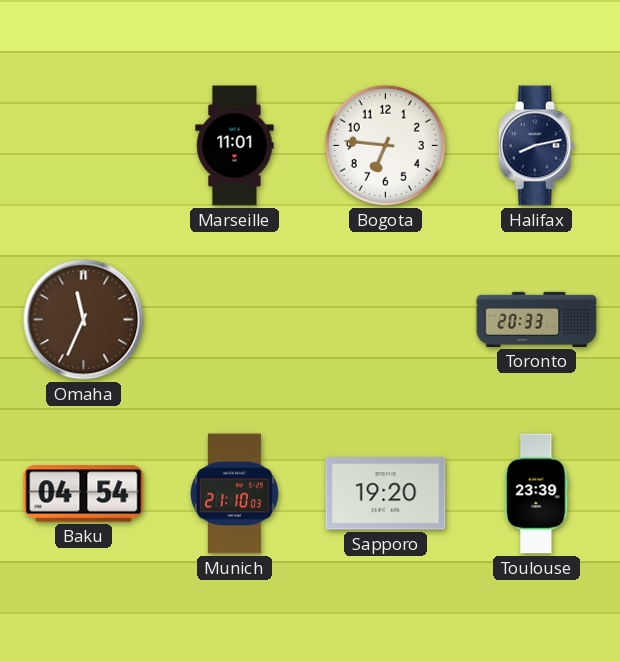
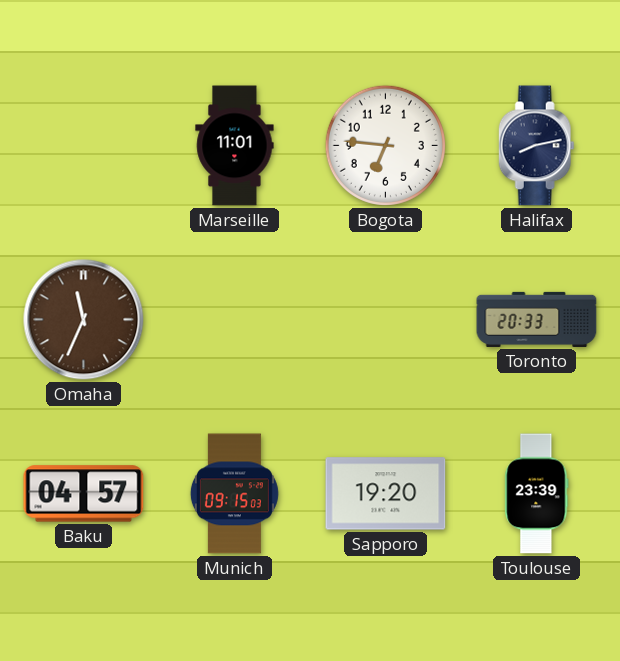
Baku: 04:54 -> 04:57 (84, 494)
Munich: 21:10 -> 09:15 (234, 494)
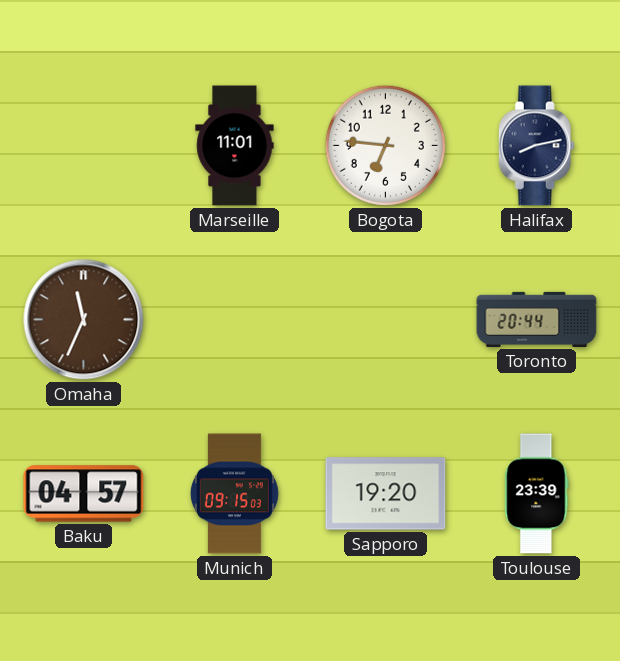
Toronto: 20:33 -> 20:44 (537, 319)
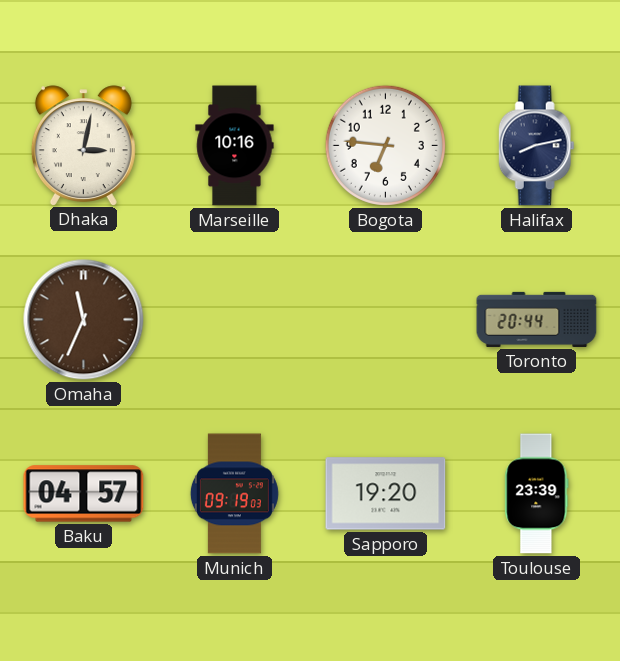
Dhaka: none -> 3:02 (83, 145)
Marseille: 11:01 -> 10:16 (235, 146)
Munich: 09:15 -> 09:19 (234, 494)
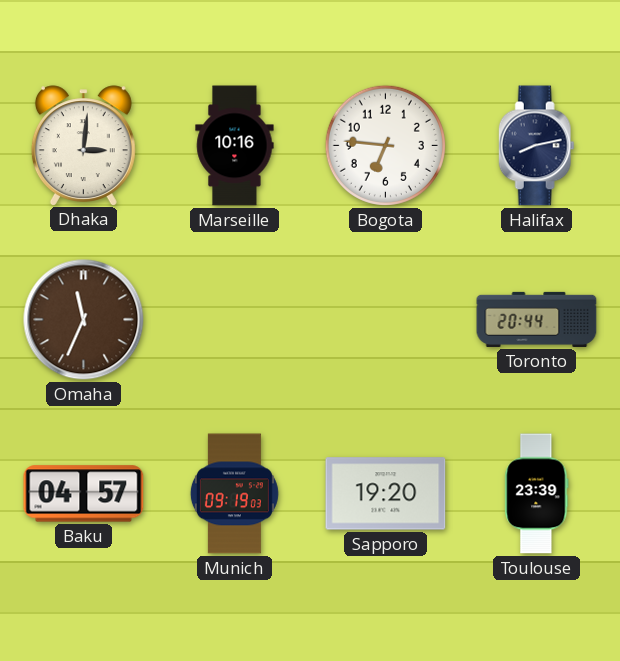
Dhaka: 3:02 -> 3:01 (83, 145)
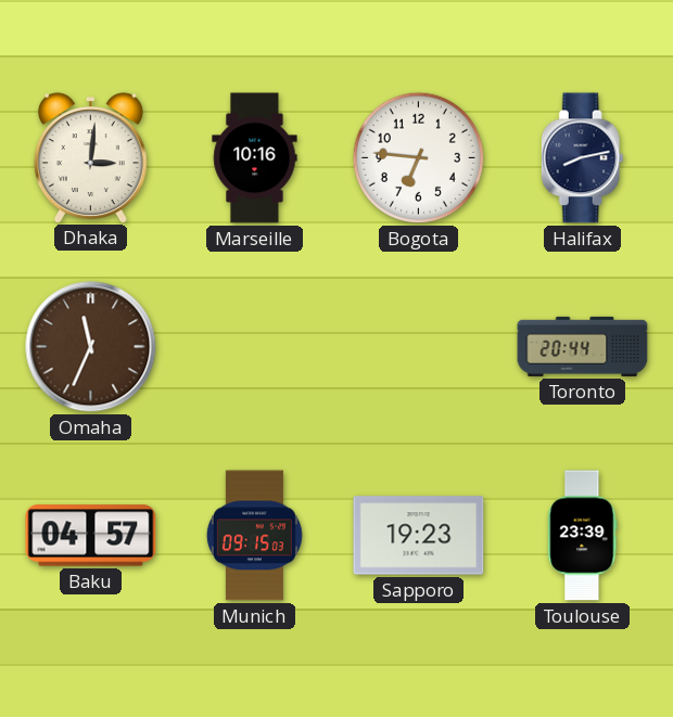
Munich: 09:19 -> 09:15 (254, 536)
Sapporo: 19:20 -> 19:23 (419, 536)
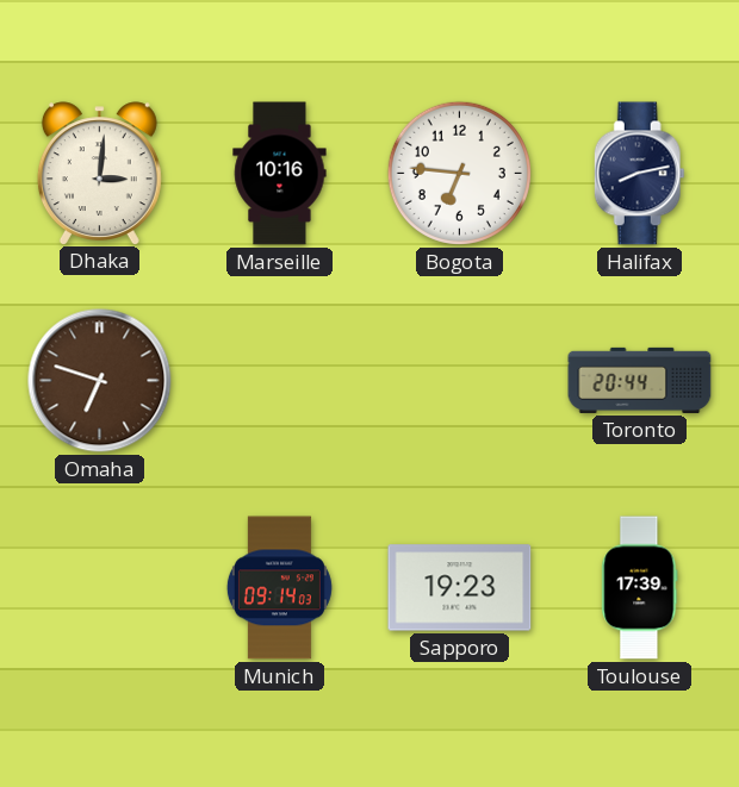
Omaha: 11:34 -> 6:48 (100, 381)
Baku: 04:57 -> none (91, 536)
Munich: 09:15 -> 09:14 (279, 588)
Toulouse: 23:39 -> 17:39 (640, 588)
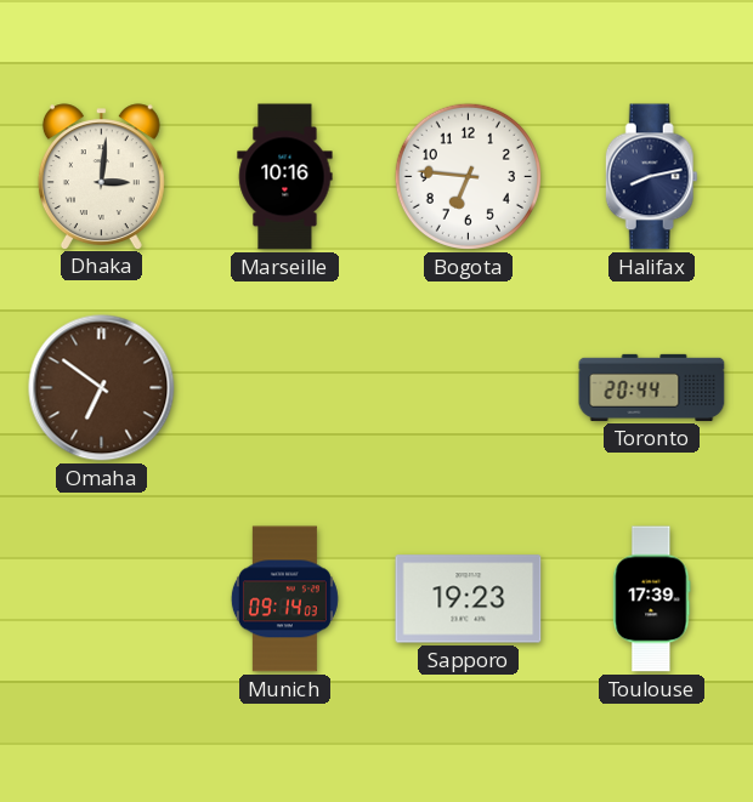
Omaha: 6:48 -> 6:51 (102, 388)
